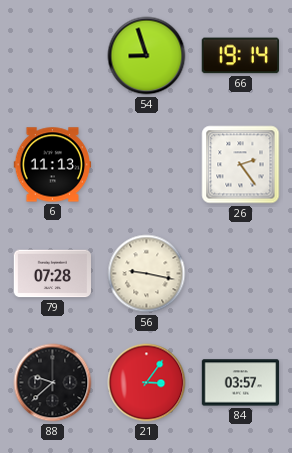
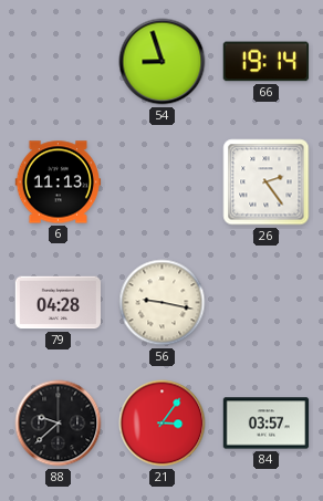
79: 07:28 -> 04:28 (59, 303)
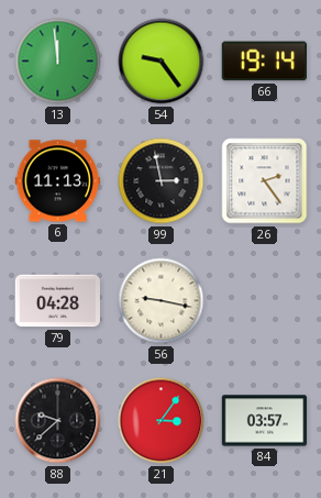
13: none -> 11:59 (58, 62)
54: 8:57 -> 9:24 (162, 62)
99: none -> 2:58 (162, 181)
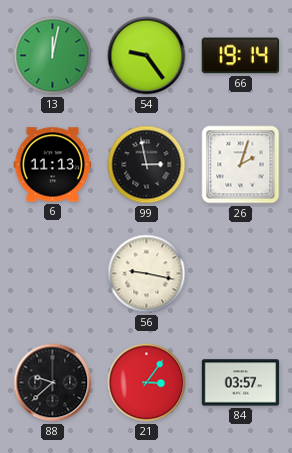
13: 11:59 -> 12:02 (53, 56)
26: 2:24 -> 2:03 (241, 165)
79: 04:28 -> none (58, 301)
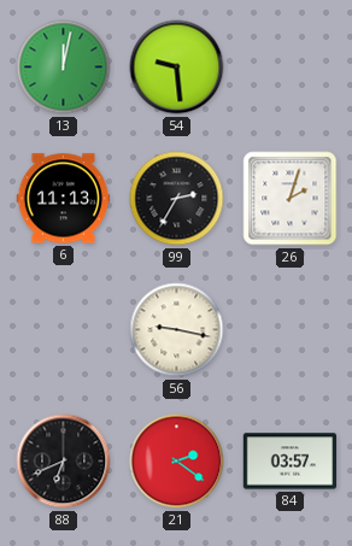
54: 9:24 -> 9:29 (177, 67)
66: 19:14 -> none (240, 56)
99: 2:58 -> 2:35 (177, 199)
88: 9:38 -> 6:41 (64, 462)
21: 3:06 -> 2:21 (177, 462)
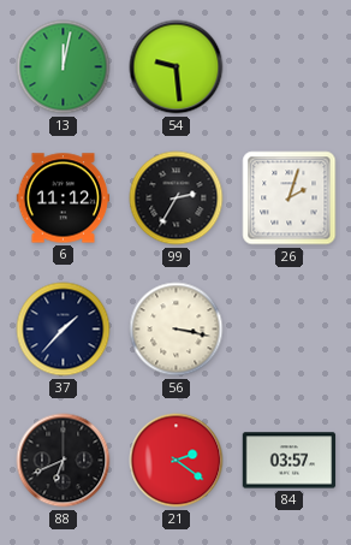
6: 11:13 -> 11:12 (64, 199)
37: none -> 1:37 (64, 330)
56: 9:17 -> 3:17 (177, 330)
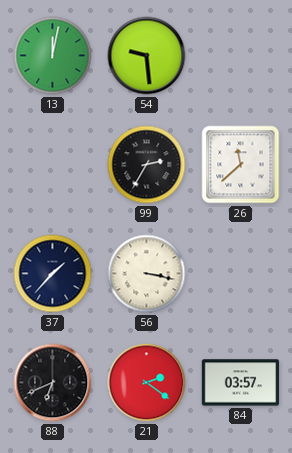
6: 11:12 -> none (64, 199)
26: 2:03 -> 11:38 (241, 165)
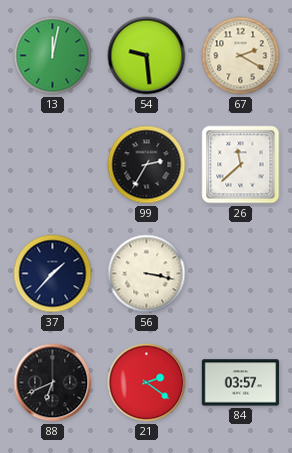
67: none -> 2:20 (241, 56)
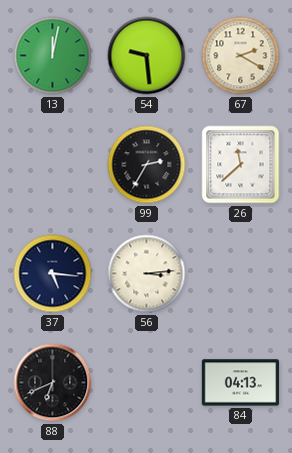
37: 1:37 -> 5:16 (53, 274)
56: 3:17 -> 3:14 (147, 274)
21: 2:21 -> none (147, 383)
84: 03:57 -> 04:13 (241, 383)
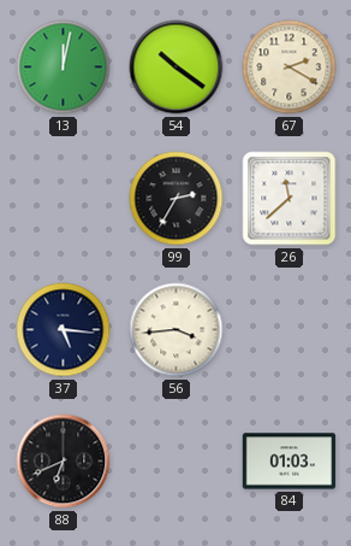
54: 9:29 -> 10:21 (177, 67)
56: 3:14 -> 3:44 (177, 330)
84: 04:13 -> 01:03 (290, 462)
